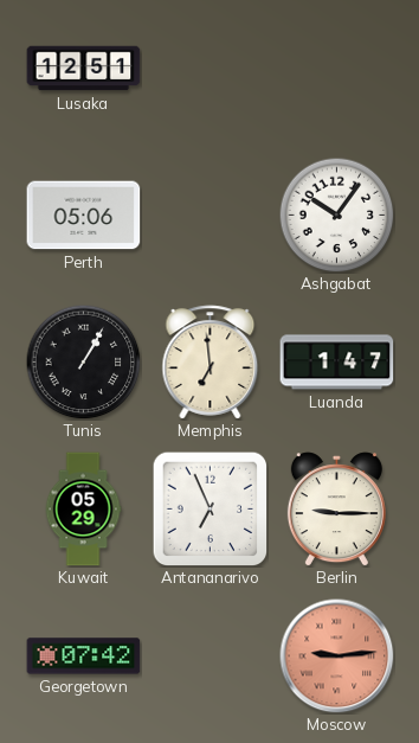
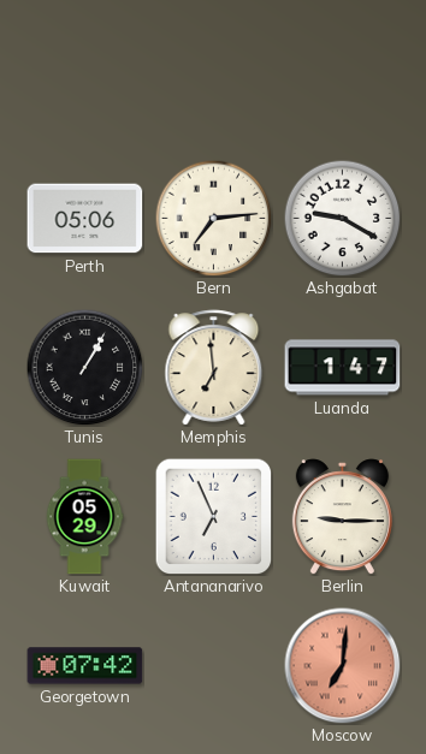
Lusaka: 12:51 -> none (84, 69)
Bern: none -> 7:14 (213, 218)
Ashgabat: 10:06 -> 9:20 (342, 218)
Moscow: 9:14 -> 7:01 (343, 666)
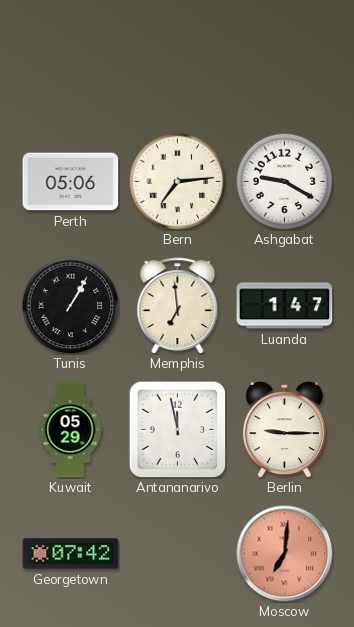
Antananarivo: 6:56 -> 11:58 (177, 429)
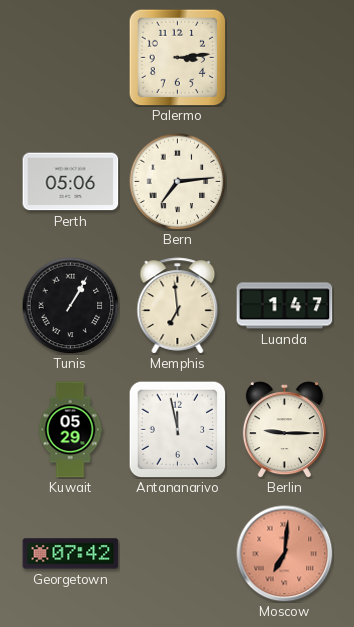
Palermo: none -> 3:14 (177, 57)
Ashgabat: 9:20 -> none (284, 181)
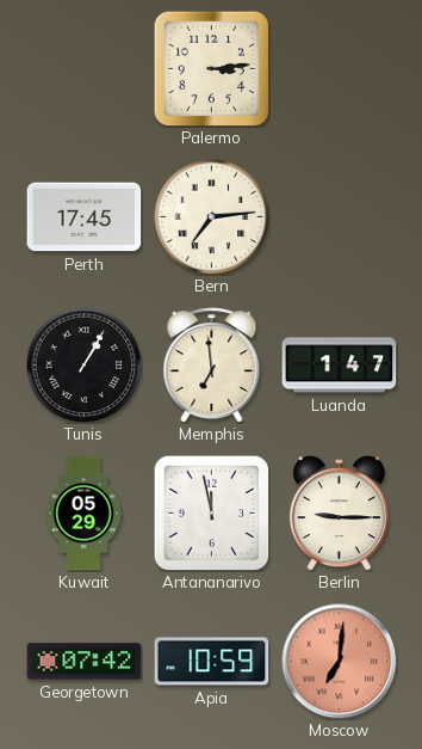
Perth: 05:06 -> 17:45 (85, 217)
Apia: none -> 10:59 (212, 662)
